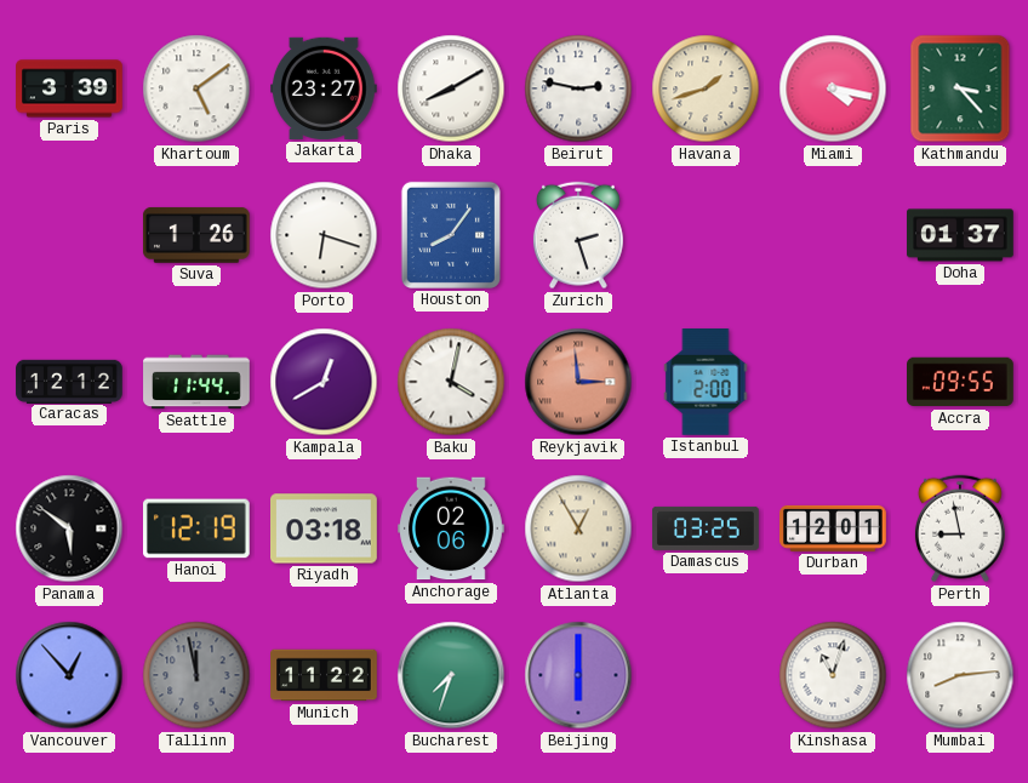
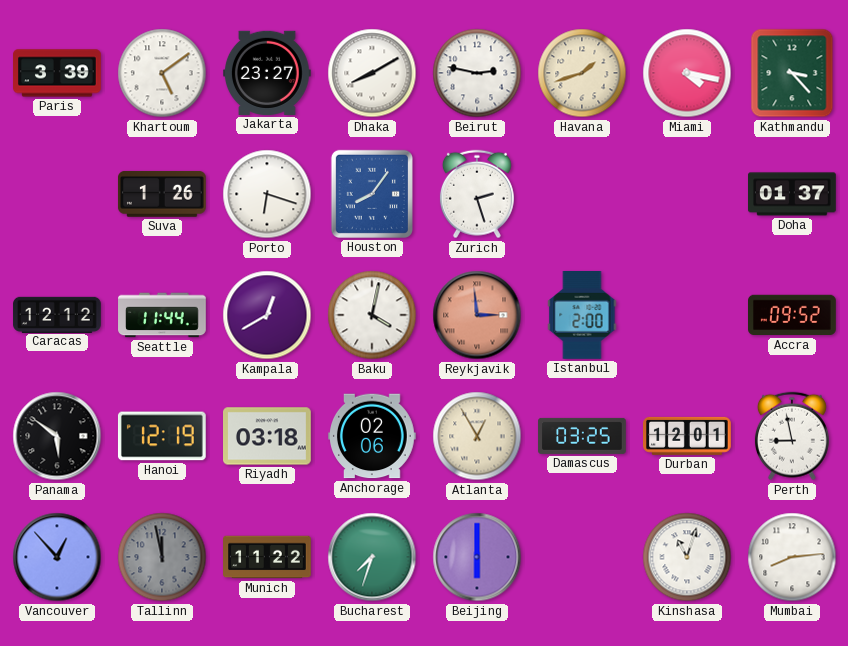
Accra: 09:55 -> 09:52 (793, 315)
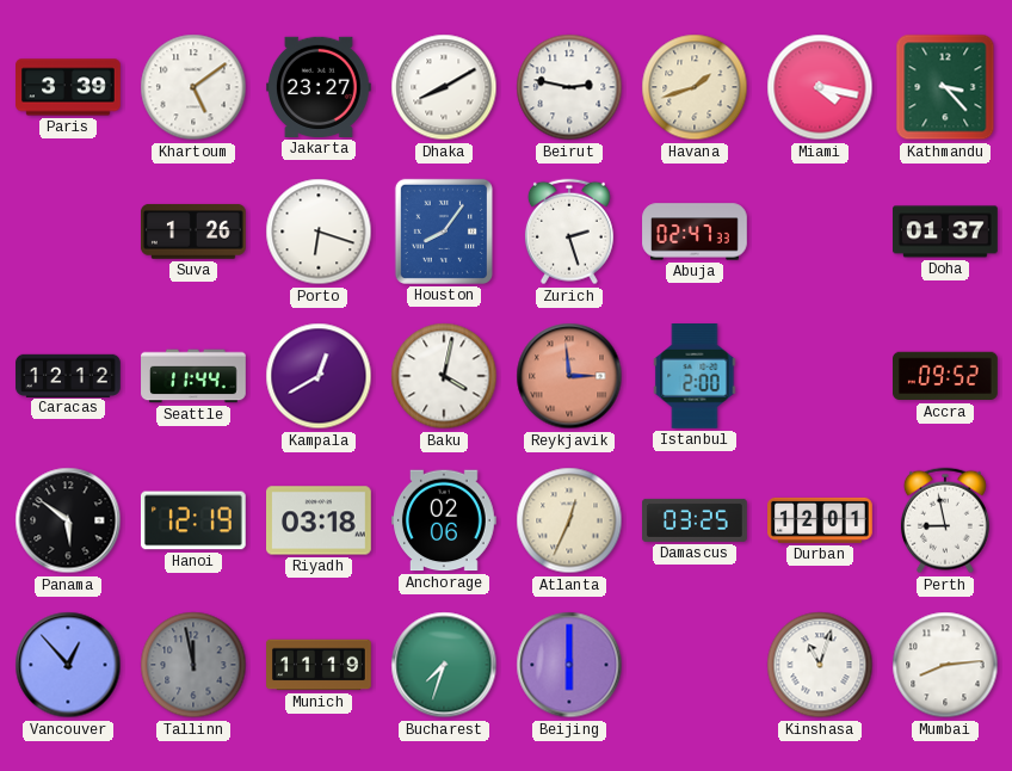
Abuja: none -> 02:47 (695, 232)
Atlanta: 12:55 -> 12:34 (569, 520)
Munich: 11:22 -> 11:19 (319, 665)
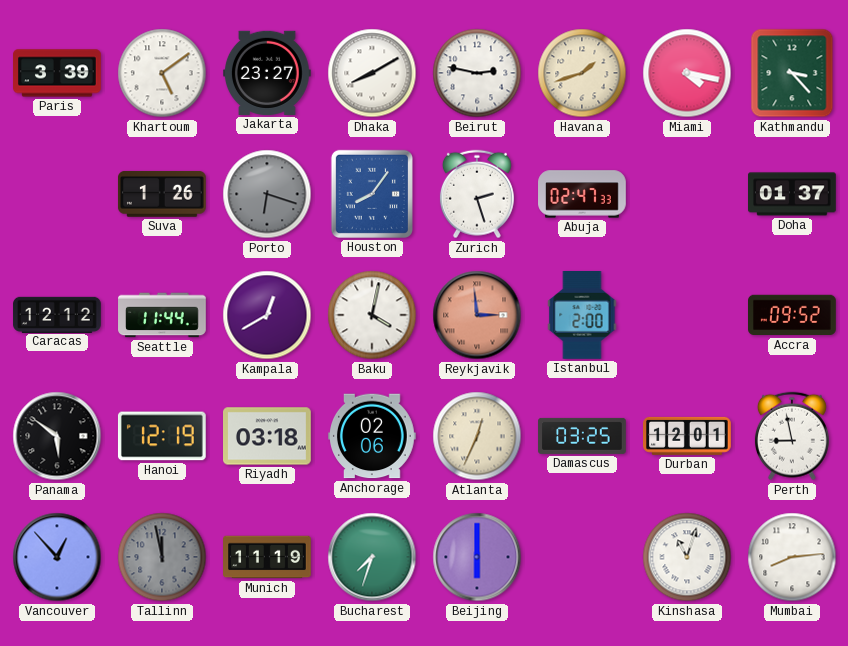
Porto dial: white -> grey (267, 194)
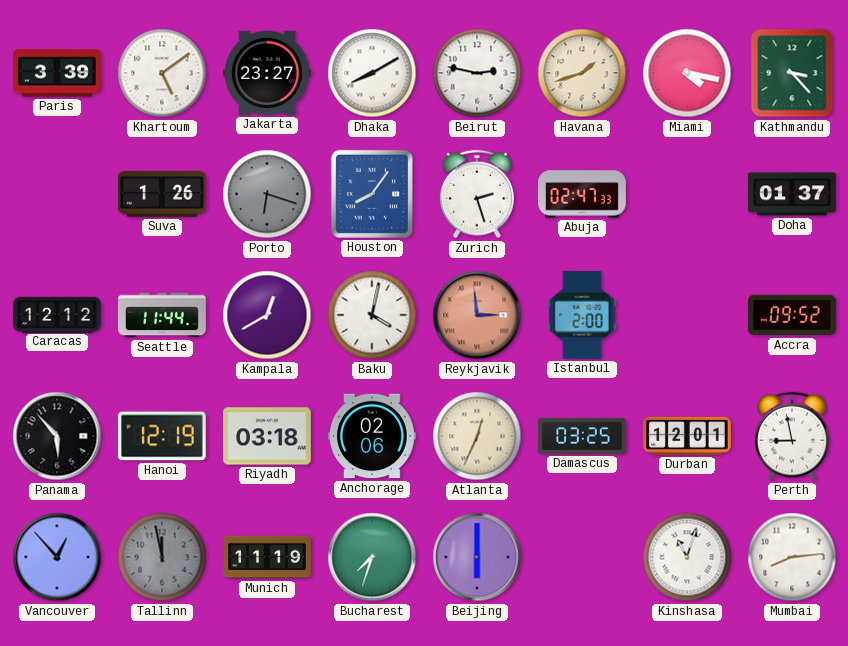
Panama: 5:51 -> 5:53 (57, 436)
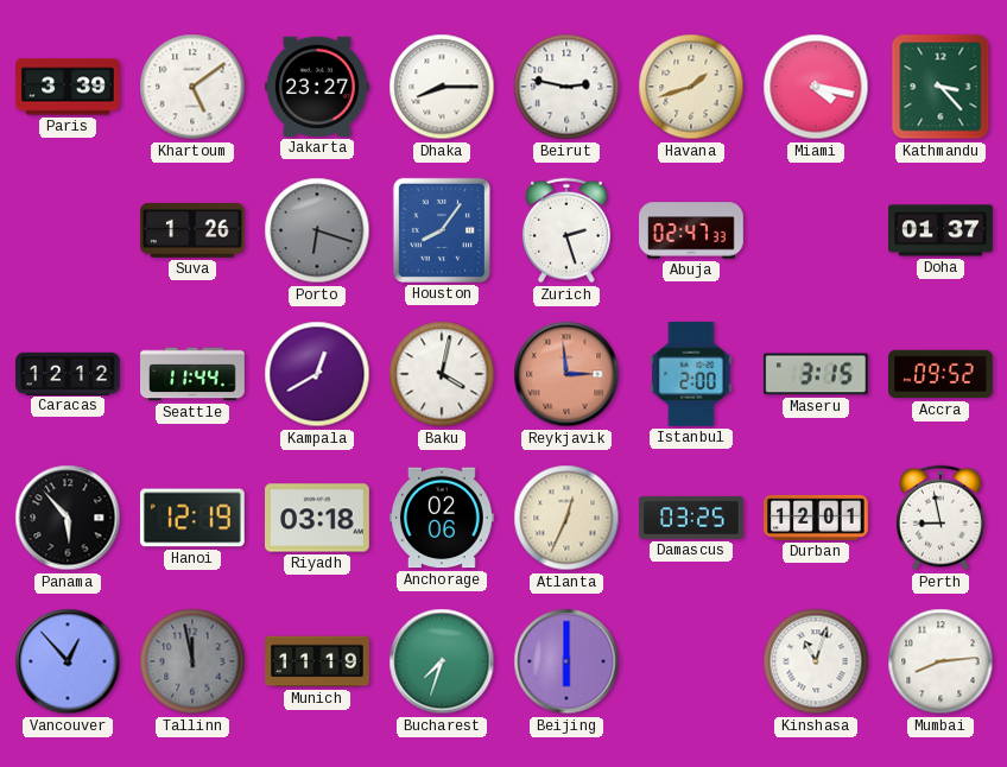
Dhaka: 8:10 -> 8:15 (442, 87)
Maseru: none -> 3:15 (816, 374)
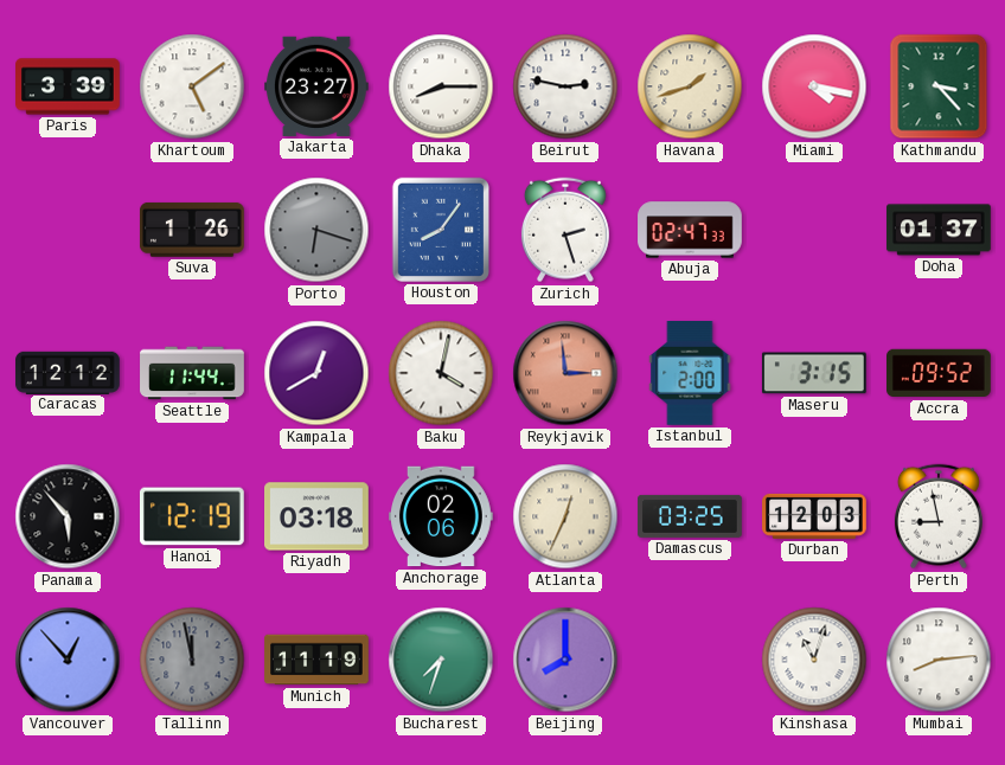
Durban: 12:01 -> 12:03 (815, 516)
Beijing: 6:00 -> 8:00 (565, 660)
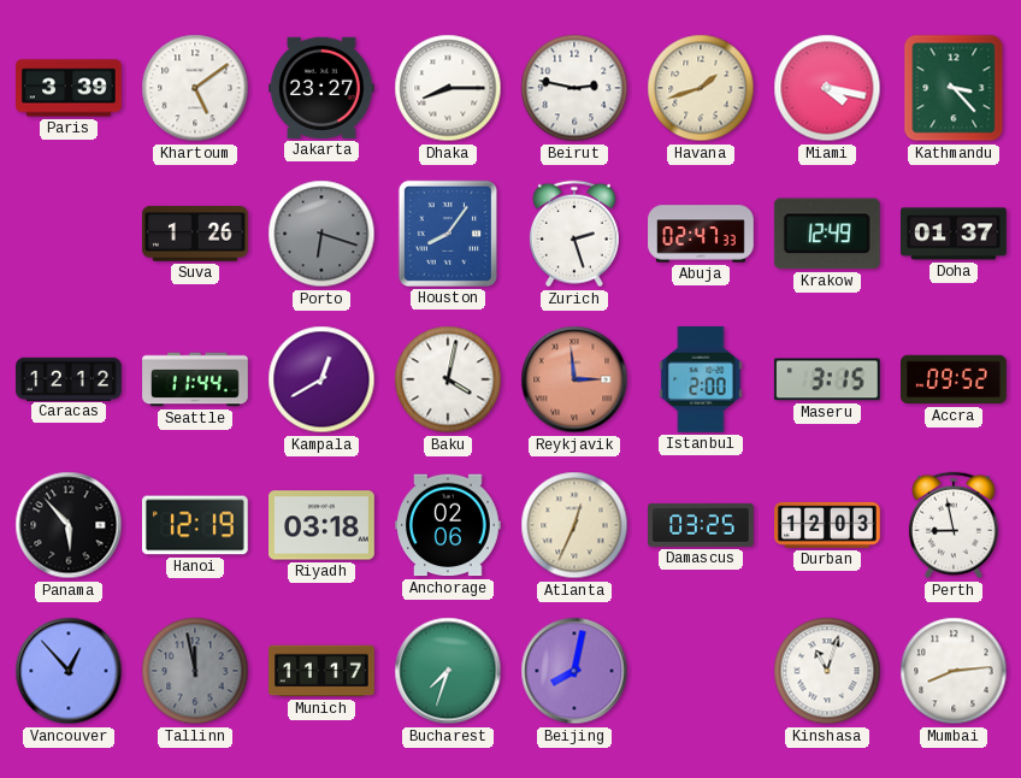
Krakow: none -> 12:49 (827, 234)
Munich: 11:19 -> 11:17 (321, 671)
Beijing: 8:00 -> 8:02 (574, 671)
